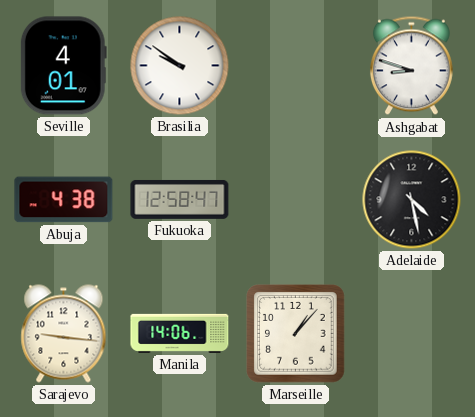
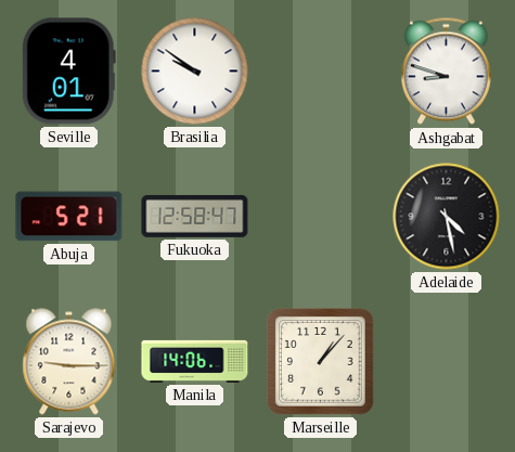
Abuja: 4:38 -> 5:21 (69, 217)
Sarajevo: 9:16 -> 9:15 (69, 362)
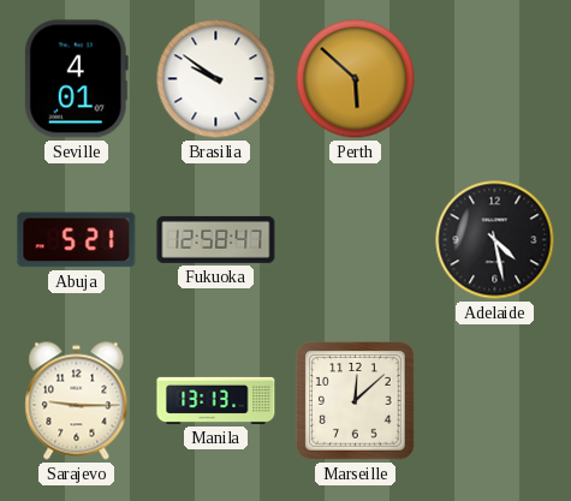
Perth: none -> 5:52 (356, 79)
Ashgabat: 8:48 -> none (446, 72)
Manila: 14:06 -> 13:13 (216, 400)
Marseille: 1:07 -> 12:08 (356, 401)
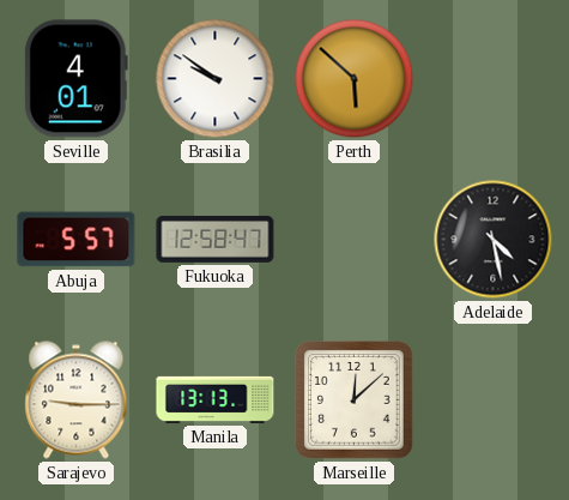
Abuja: 5:21 -> 5:57 (77, 240)
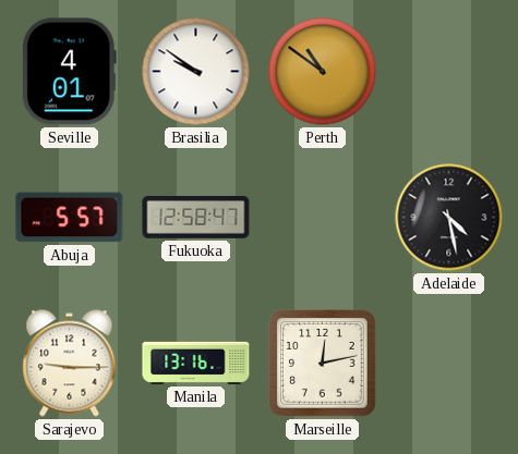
Perth: 5:52 -> 10:51 (323, 72)
Manila: 13:13 -> 13:16 (196, 363)
Marseille: 12:08 -> 12:13 (323, 364)
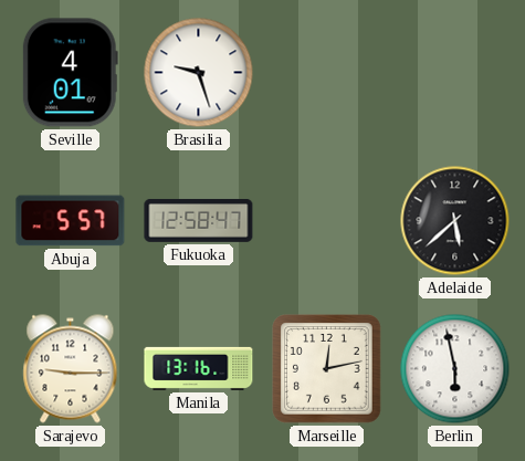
Brasilia: 9:51 -> 9:27 (199, 73)
Perth: 10:51 -> none (323, 72)
Adelaide: 4:28 -> 5:38 (455, 221)
Berlin: none -> 5:58 (455, 369)
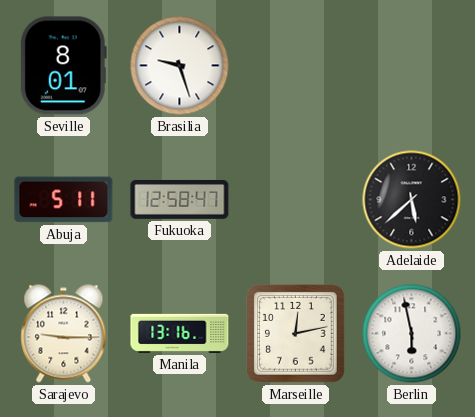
Seville: 4:01 -> 8:01 (63, 66)
Abuja: 5:57 -> 5:11 (64, 200)
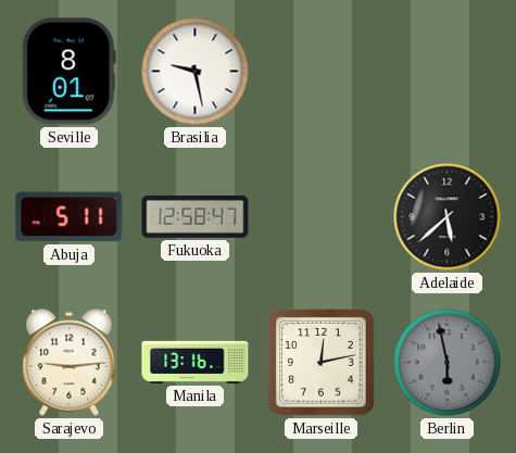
Brasilia: 9:27 -> 9:28 (196, 72)
Sarajevo: 9:15 -> 9:14 (70, 363)
Berlin dial: white -> grey (448, 363)
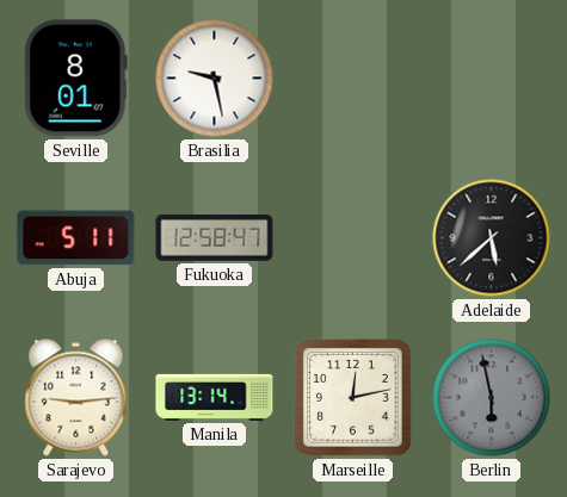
Manila: 13:16 -> 13:14 (215, 397)
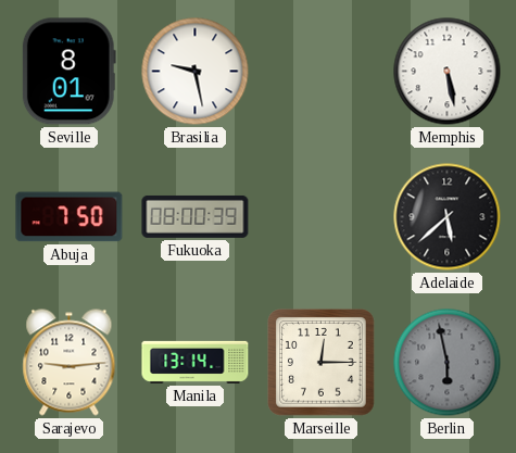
Memphis: none -> 5:28 (448, 72)
Abuja: 5:11 -> 7:50 (70, 217)
Fukuoka: 12:58 -> 08:00 (196, 217)
Marseille: 12:13 -> 12:15 (322, 363)
